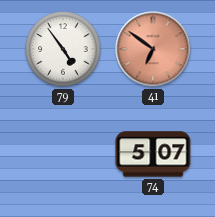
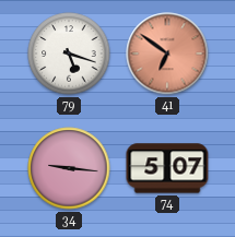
79: 4:54 -> 5:18 (69, 54)
34: none -> 9:16 (69, 168)
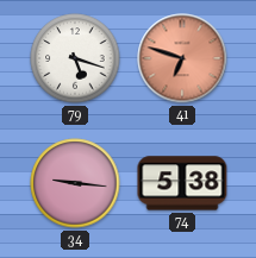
41: 6:51 -> 6:48 (182, 58)
74: 5:07 -> 5:38 (182, 183)
